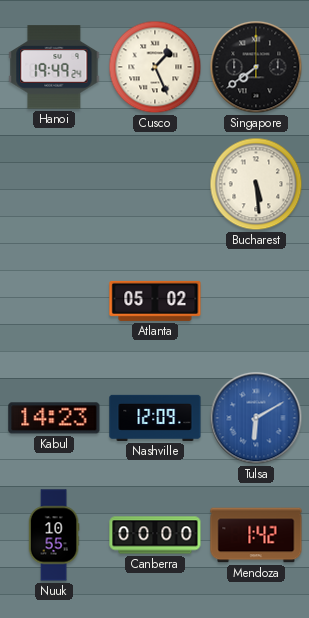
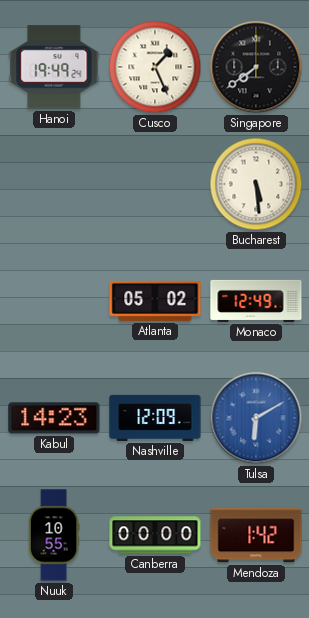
Monaco: none -> 12:49 (256, 301)
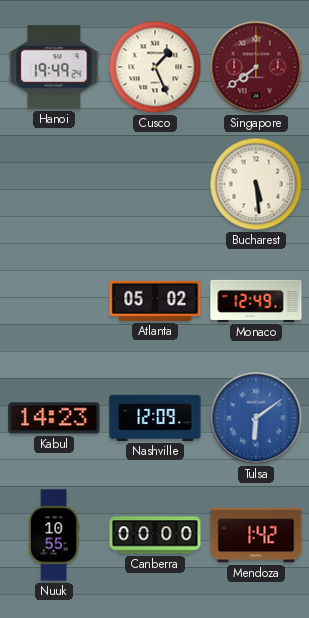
Singapore dial: black -> burgundy (256, 67)
Tulsa: 6:10 -> 6:09 (256, 418)
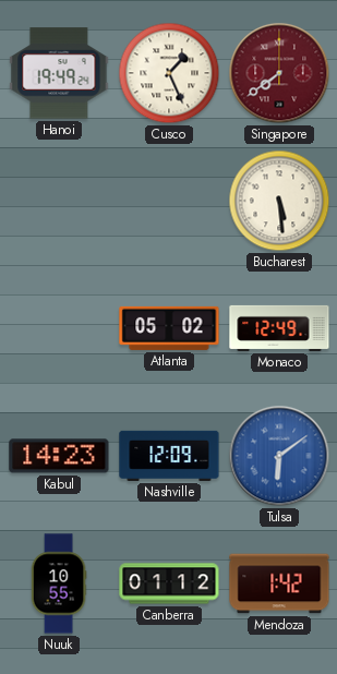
Canberra: 00:00 -> 01:12 (169, 583)
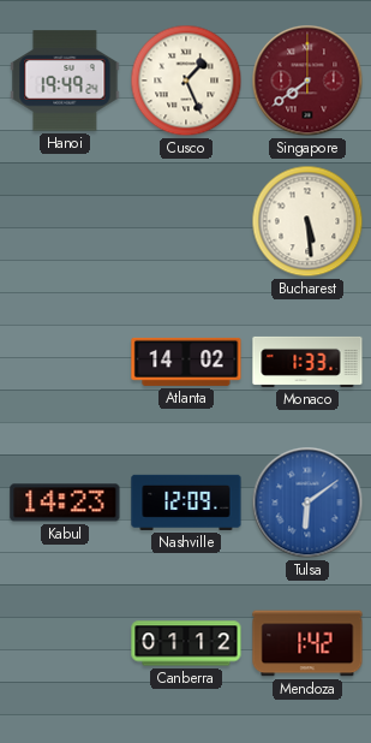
Atlanta: 05:02 -> 14:02 (186, 362)
Monaco: 12:49 -> 1:33 (307, 362)
Nuuk: 10:55 -> none (59, 583)
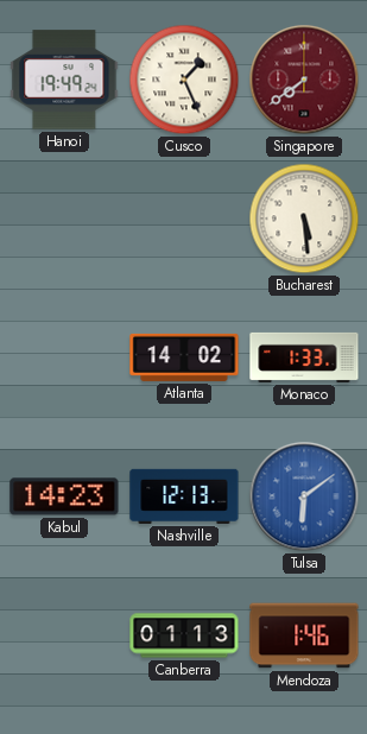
Nashville: 12:09 -> 12:13 (184, 496)
Canberra: 01:12 -> 01:13 (184, 635)
Mendoza: 1:42 -> 1:46 (304, 635)
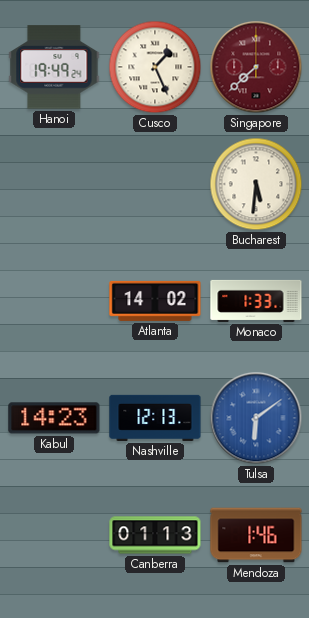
Singapore: 7:39 -> 7:38 (256, 67)
Bucharest: 5:29 -> 5:31 (256, 184)
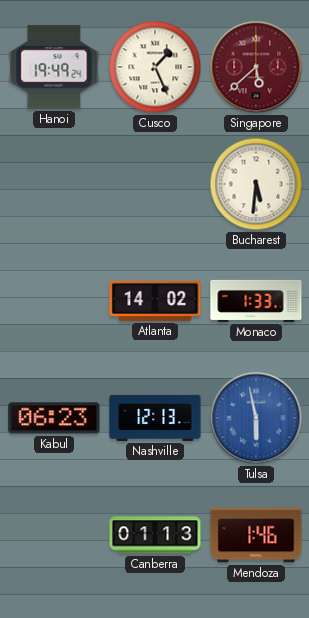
Singapore: 7:38 -> 5:38 (256, 67)
Kabul: 14:23 -> 06:23 (54, 418)
Tulsa: 6:09 -> 5:58 (256, 418)
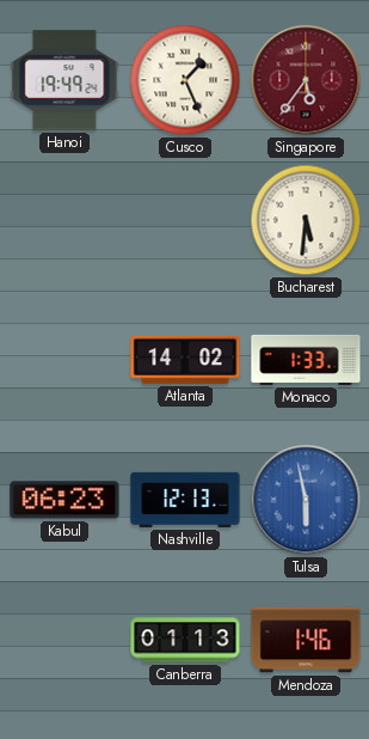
Singapore: 5:38 -> 5:36 (306, 80)
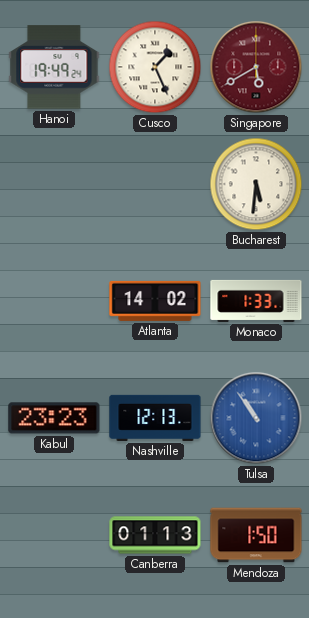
Singapore: 5:36 -> 5:40 (256, 67)
Kabul: 06:23 -> 23:23 (54, 418)
Tulsa: 5:58 -> 10:54 (256, 418)
Mendoza: 1:46 -> 1:50 (256, 535)
